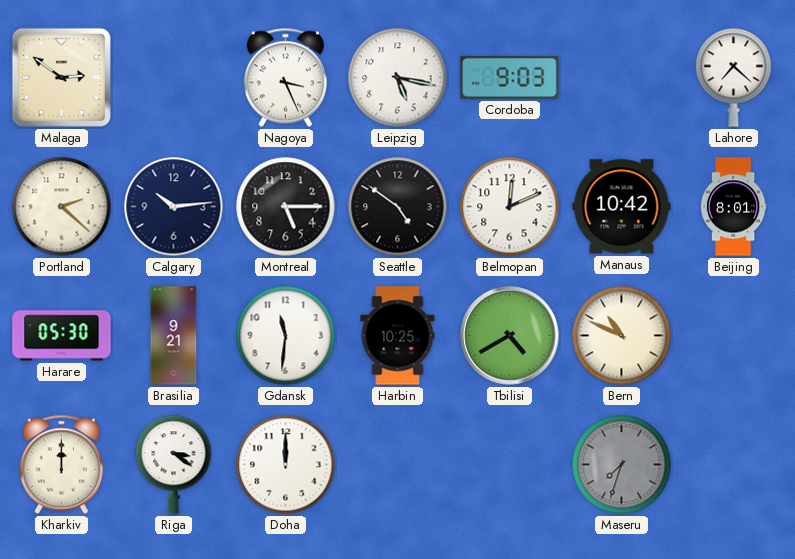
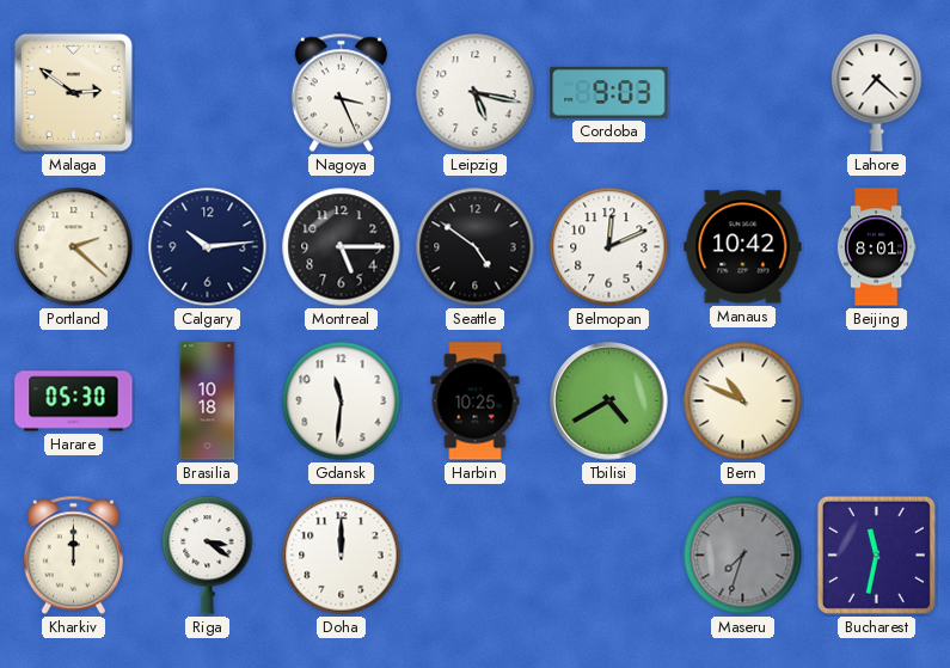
Brasilia: 9:21 -> 10:18 (208, 402)
Bucharest: none -> 11:32 (876, 554)
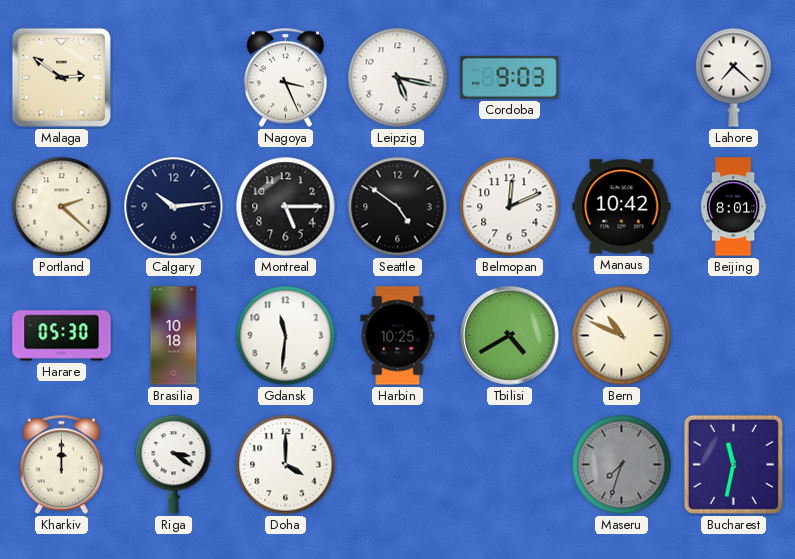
Doha: 12:00 -> 4:00 (286, 465)
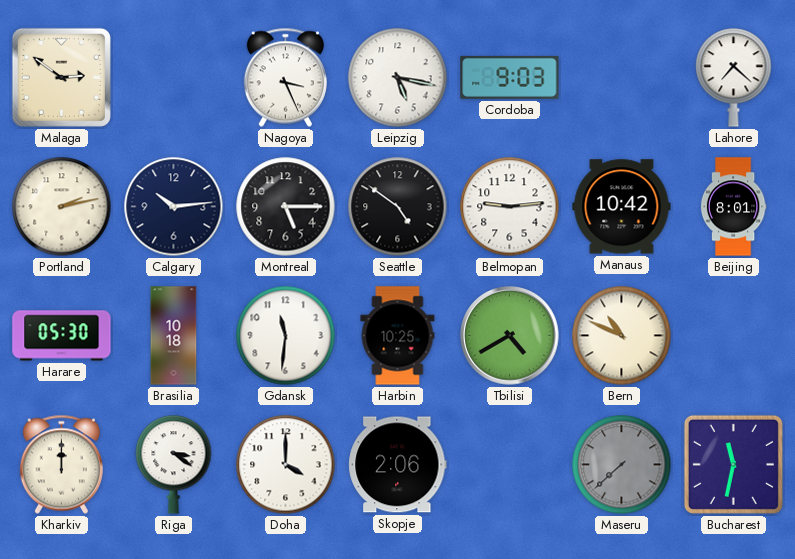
Portland: 2:22 -> 2:13 (62, 207)
Belmopan: 12:11 -> 9:14 (510, 207)
Skopje: none -> 2:06 (398, 465)
Maseru: 7:33 -> 7:38 (622, 465)
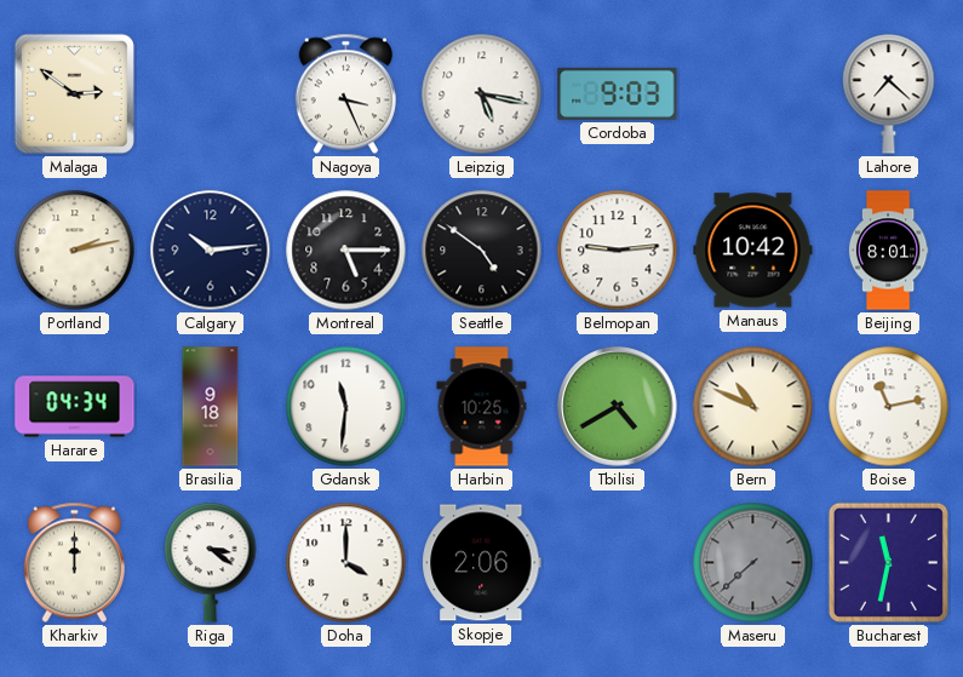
Harare: 05:30 -> 04:34 (75, 407)
Brasilia: 10:18 -> 9:18 (211, 407)
Boise: none -> 11:13 (889, 407)
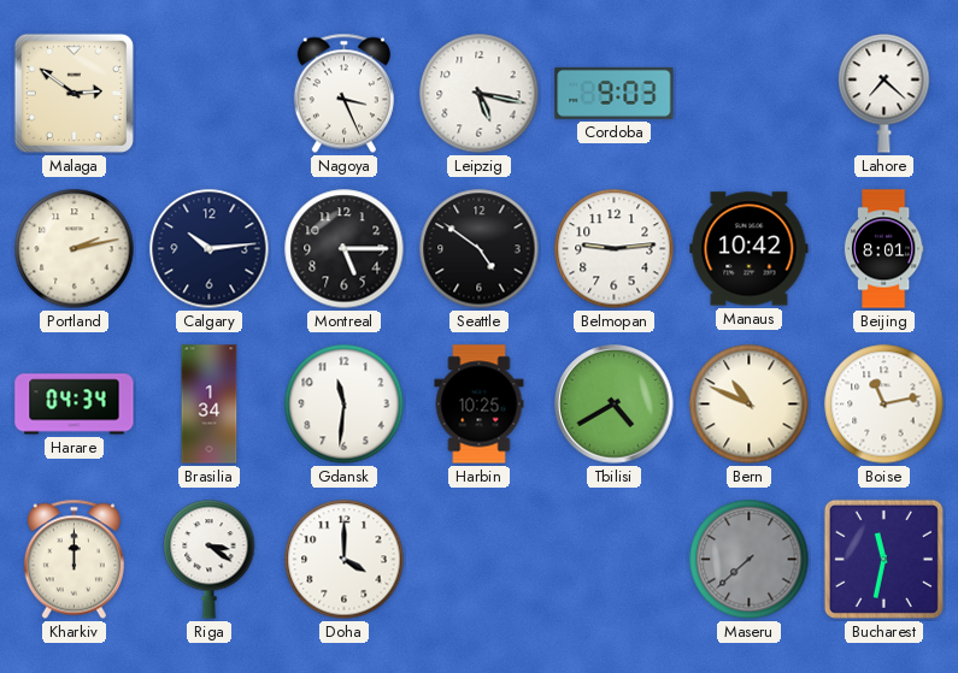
Brasilia: 9:18 -> 1:34 (210, 405)
Skopje: 2:06 -> none (482, 563)
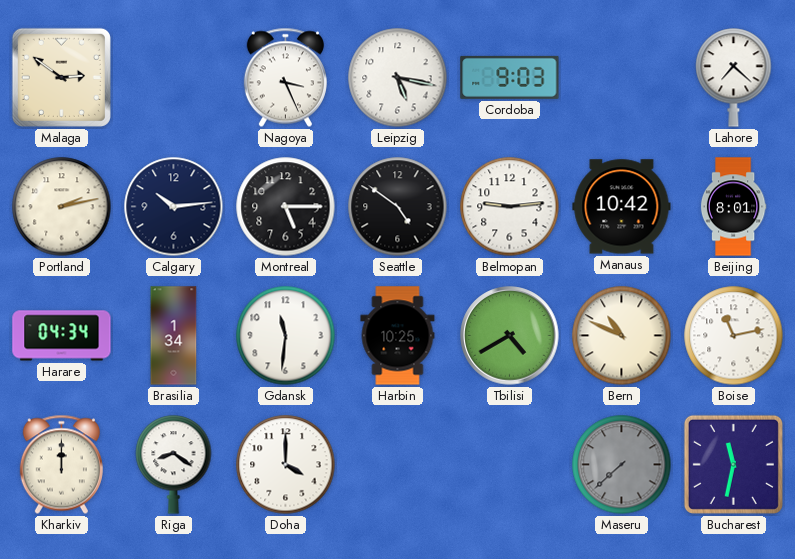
Riga: 3:21 -> 8:21 (174, 465)
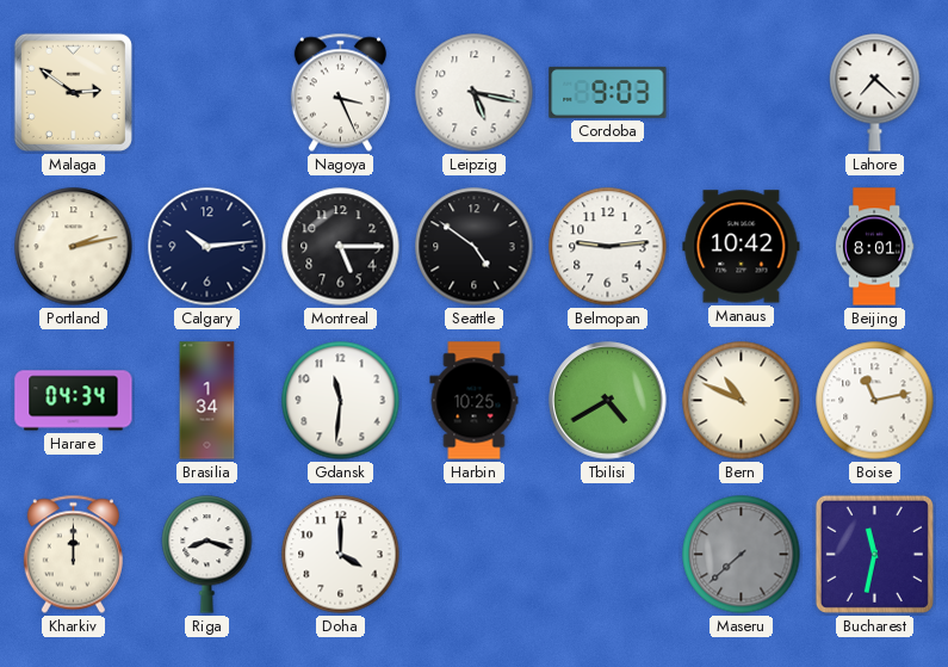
Riga: 8:21 -> 8:18 (207, 555)
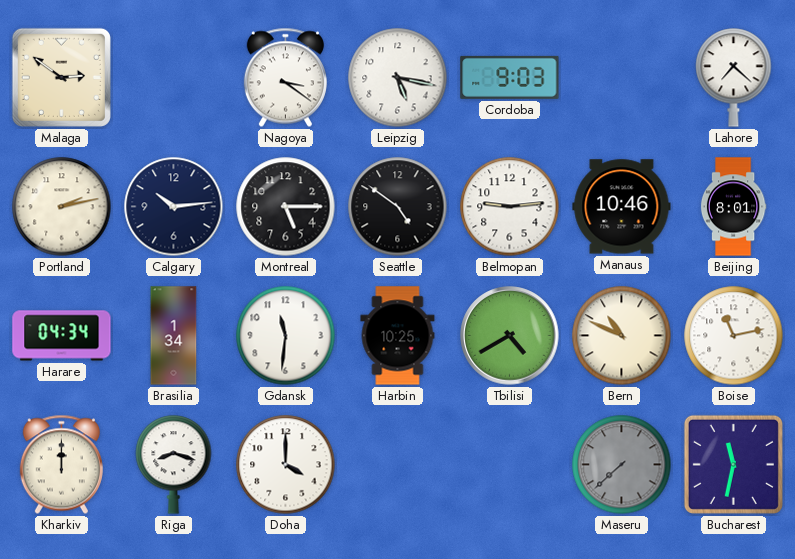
Nagoya: 3:26 -> 3:21 (285, 78)
Manaus: 10:42 -> 10:46 (622, 207)
